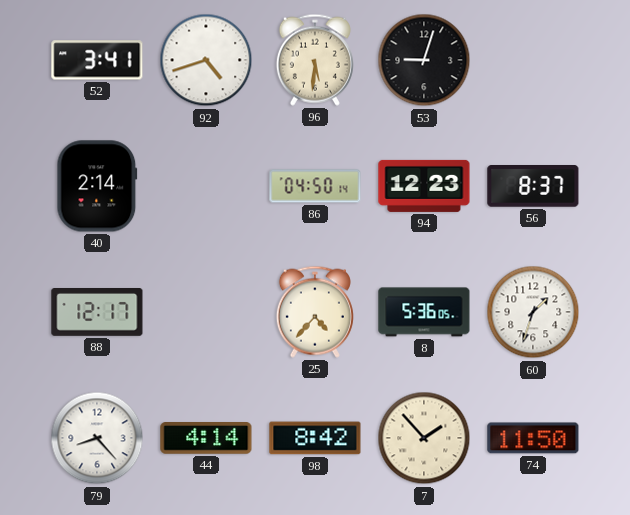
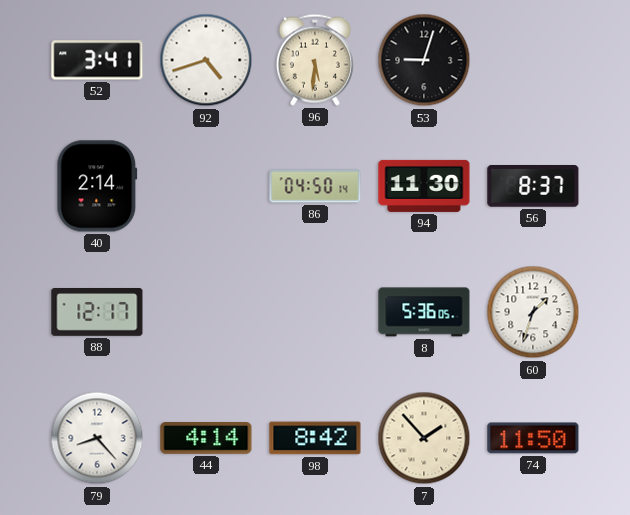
94: 12:23 -> 11:30 (424, 186)
25: 4:37 -> none (315, 312)
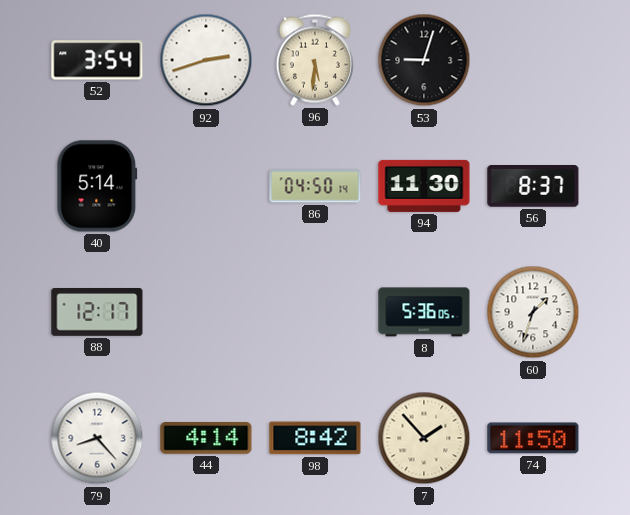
52: 3:41 -> 3:54 (97, 60)
92: 4:42 -> 2:42 (206, 60)
40: 2:14 -> 5:14 (97, 186)
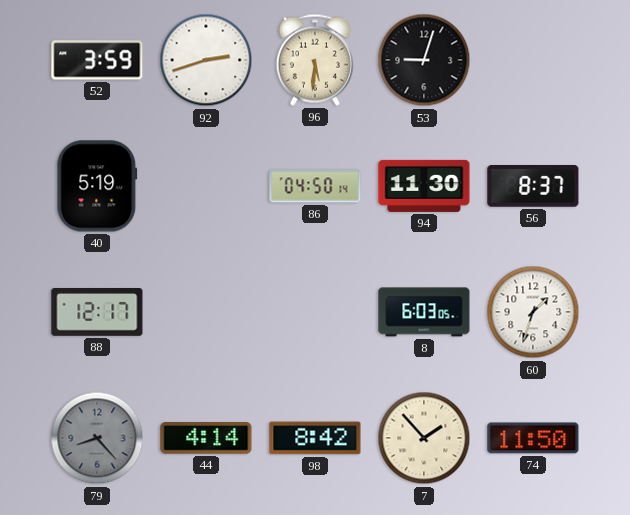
52: 3:54 -> 3:59 (97, 60)
40: 5:14 -> 5:19 (97, 186)
8: 5:36 -> 6:03 (424, 312)
79 dial: white -> grey (97, 438)
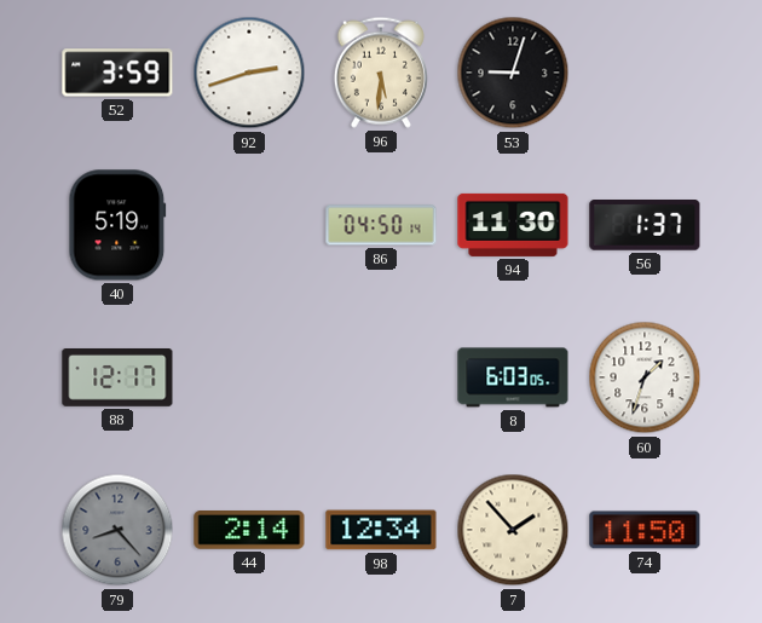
56: 8:37 -> 1:37 (645, 226)
44: 4:14 -> 2:14 (249, 531)
98: 8:42 -> 12:34 (381, 530)
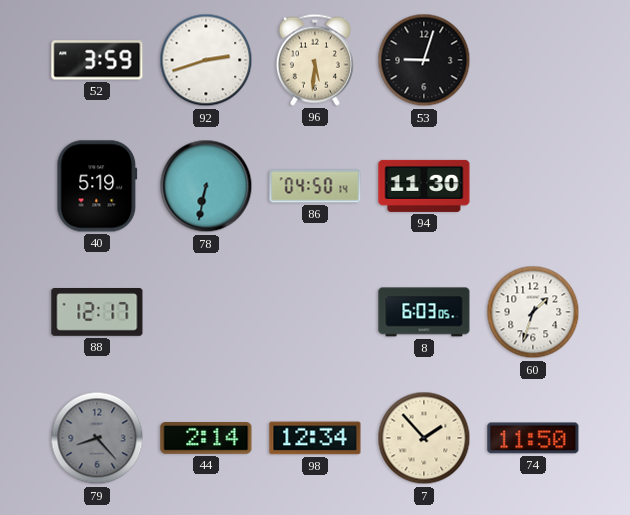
78: none -> 6:32 (206, 186)
56: 1:37 -> none (645, 226)
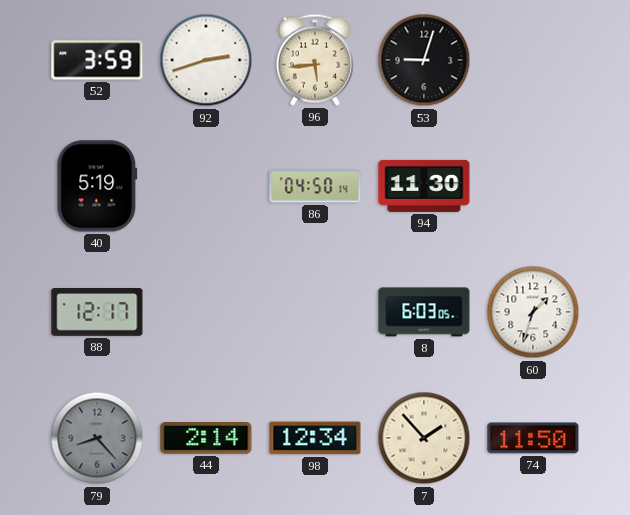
96: 5:31 -> 5:44 (315, 60)
78: 6:32 -> none (206, 186)
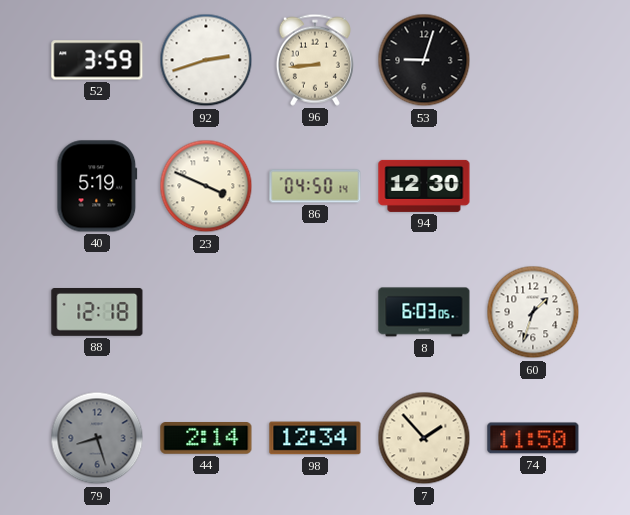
96: 5:44 -> 8:44 (315, 60)
23: none -> 3:49 (206, 186)
94: 11:30 -> 12:30 (424, 186)
88: 12:17 -> 12:18 (97, 313)
79: 8:23 -> 8:27 (97, 438)
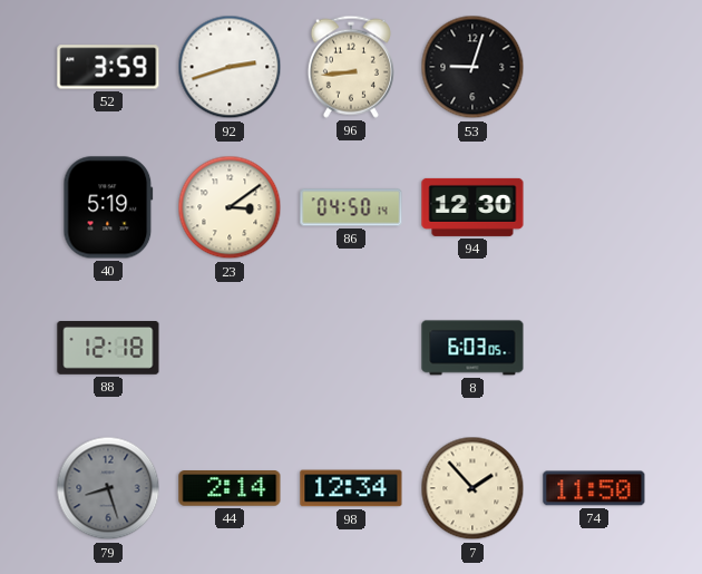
23: 3:49 -> 3:09 (230, 207)
60: 1:33 -> none (533, 312)
